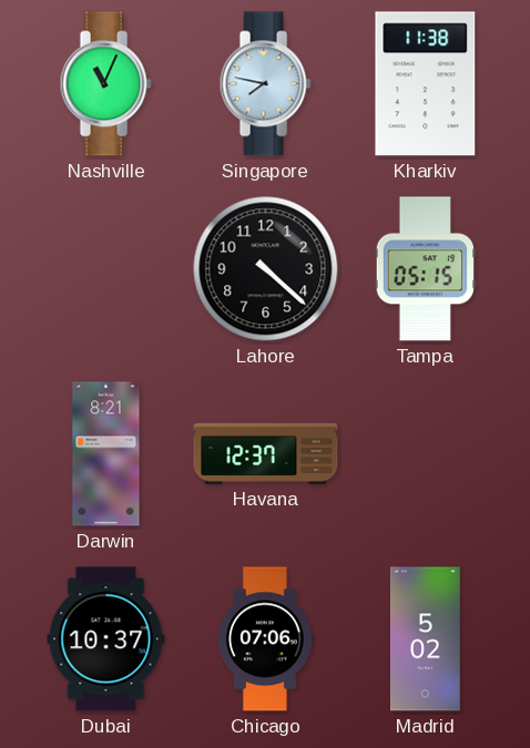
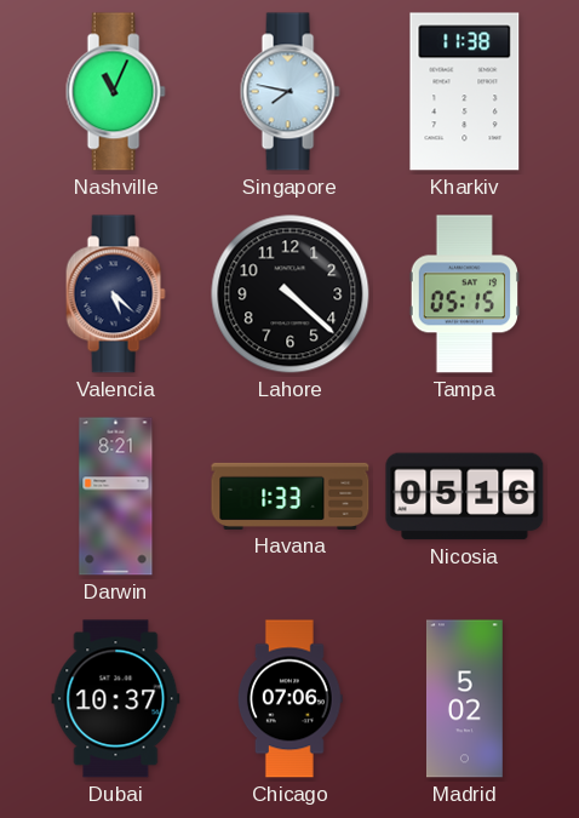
Valencia: none -> 5:22 (115, 294)
Havana: 12:37 -> 1:33 (291, 496)
Nicosia: none -> 05:16 (465, 497)
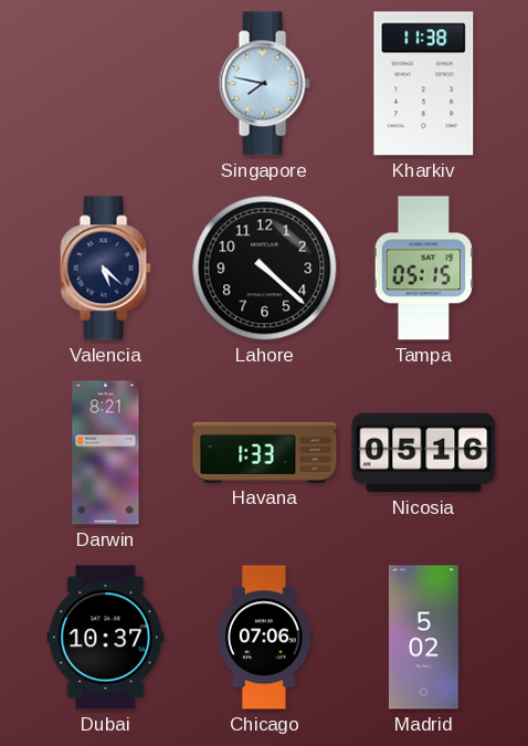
Nashville: 11:04 -> none (115, 92)
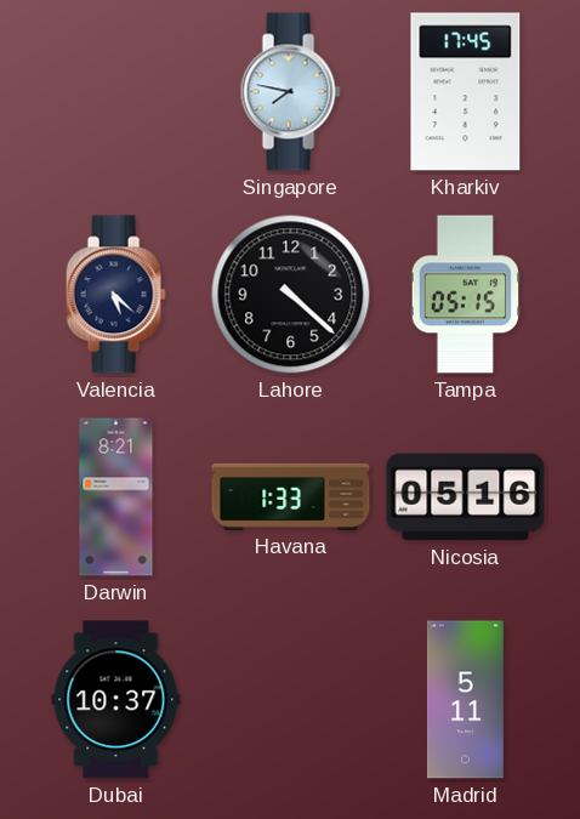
Kharkiv: 11:38 -> 17:45 (466, 92)
Chicago: 07:06 -> none (264, 638)
Madrid: 5:02 -> 5:11 (465, 700)
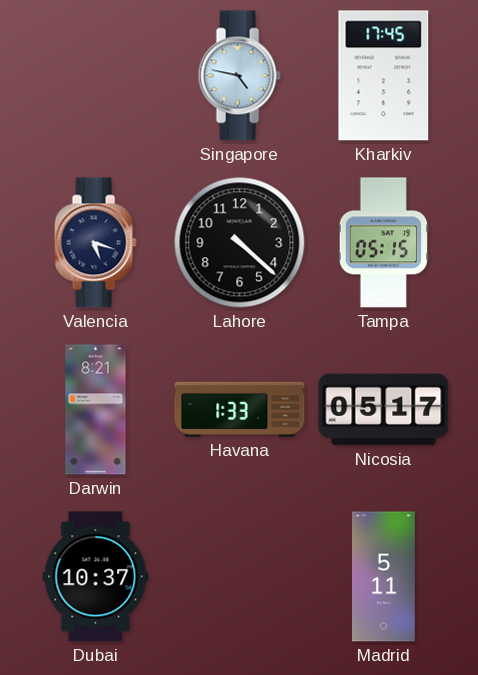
Singapore: 7:47 -> 4:47 (239, 76)
Valencia: 5:22 -> 5:18 (95, 243)
Nicosia: 05:16 -> 05:17 (384, 410)
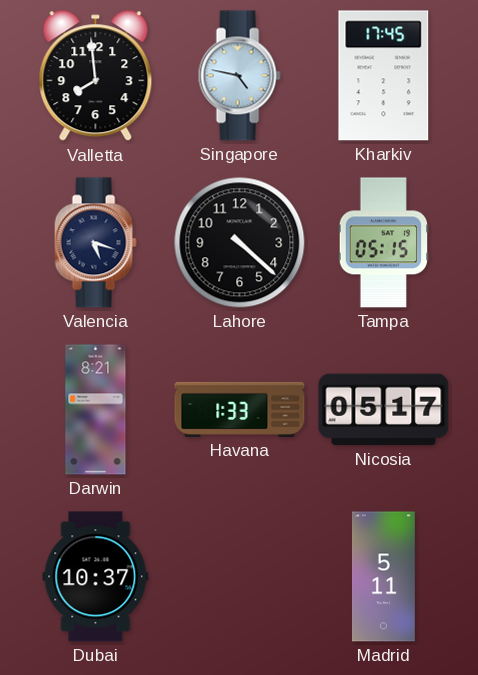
Valletta: none -> 7:59 (96, 76)
